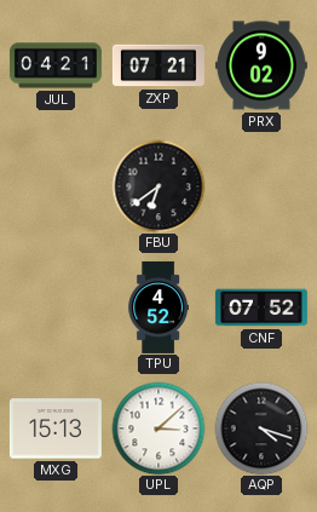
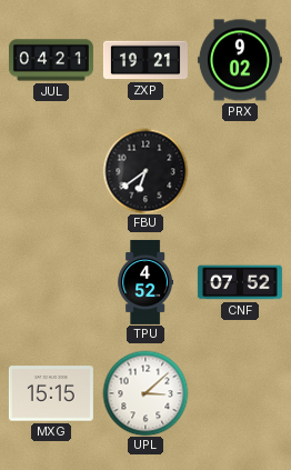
ZXP: 07:21 -> 19:21 (145, 60)
MXG: 15:13 -> 15:15 (51, 393)
AQP: 4:18 -> none (261, 428)
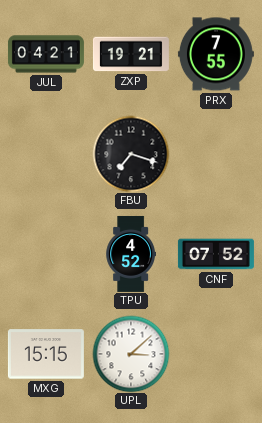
PRX: 9:02 -> 7:55 (216, 54)
FBU: 6:39 -> 7:18 (131, 154)
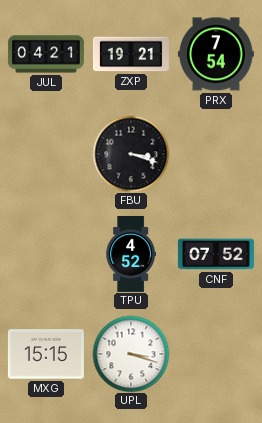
PRX: 7:55 -> 7:54 (216, 54)
FBU: 7:18 -> 3:18 (131, 154)
UPL: 3:08 -> 3:18 (131, 354)
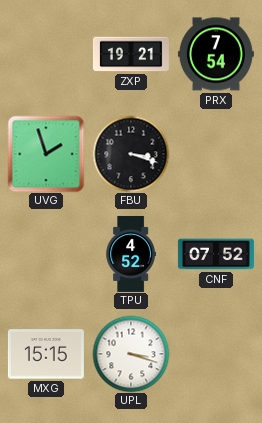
JUL: 04:21 -> none (46, 54)
UVG: none -> 1:57 (46, 154)
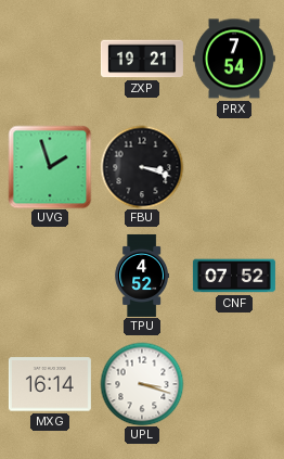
MXG: 15:15 -> 16:14 (50, 384)
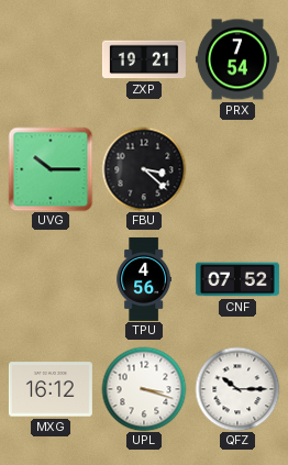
UVG: 1:57 -> 10:15 (51, 169)
FBU: 3:18 -> 3:22 (144, 169)
TPU: 4:52 -> 4:56 (143, 279)
MXG: 16:14 -> 16:12 (51, 389)
QFZ: none -> 10:15 (237, 389)
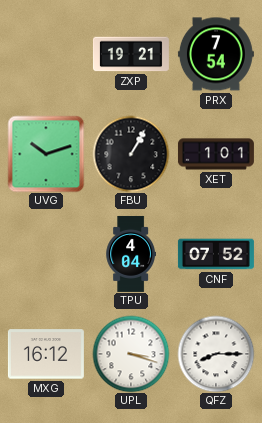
UVG: 10:15 -> 10:12 (46, 154)
FBU: 3:22 -> 1:05 (131, 154)
XET: none -> 1:01 (216, 154)
TPU: 4:56 -> 4:04 (130, 254)
QFZ: 10:15 -> 8:15 (216, 354)
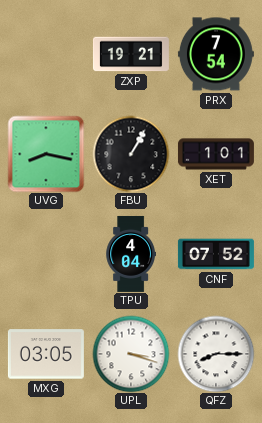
UVG: 10:12 -> 8:17 (46, 154)
MXG: 16:12 -> 03:05 (46, 354)
